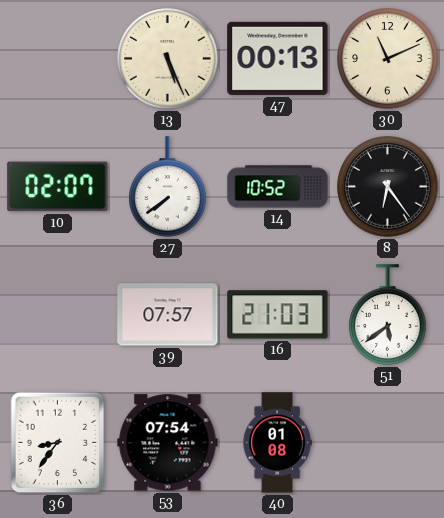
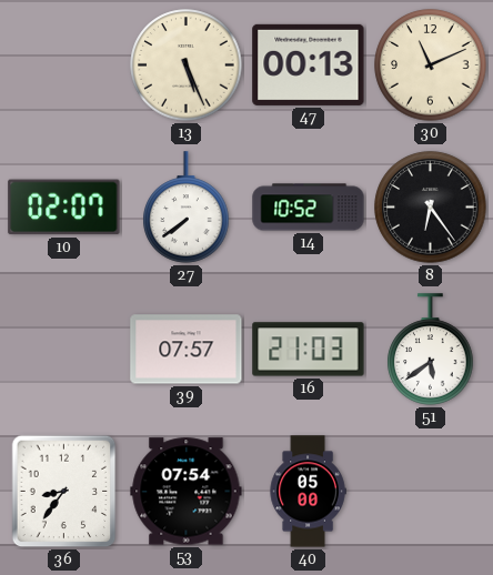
40: 01:08 -> 05:00 (308, 492)
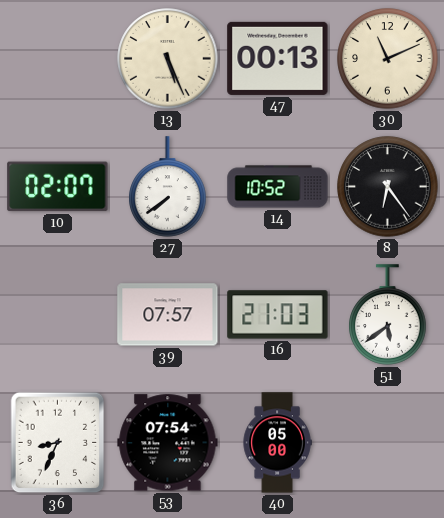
36: 8:36 -> 8:34 (58, 443)
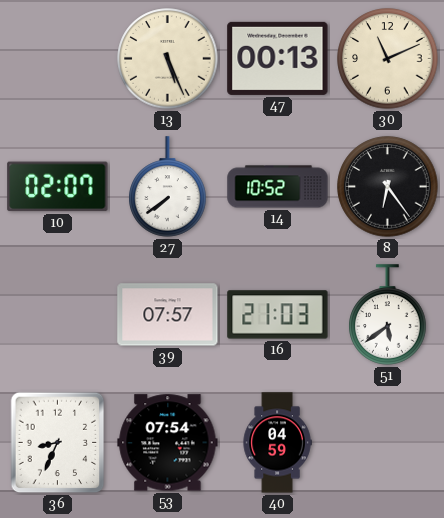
40: 05:00 -> 04:59 (277, 443)
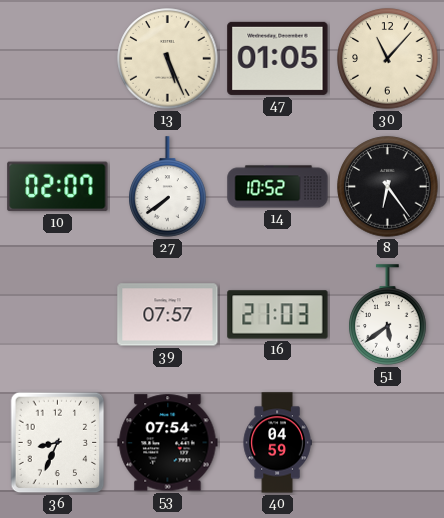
47: 00:13 -> 01:05 (278, 58)
30: 11:11 -> 11:07 (388, 59)
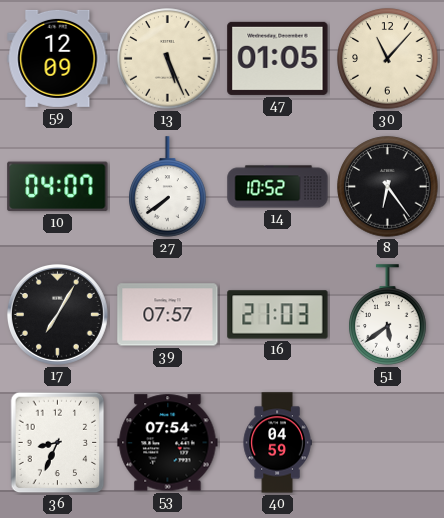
59: none -> 12:09 (58, 58)
10: 02:07 -> 04:07 (58, 187)
17: none -> 7:05 (57, 314)
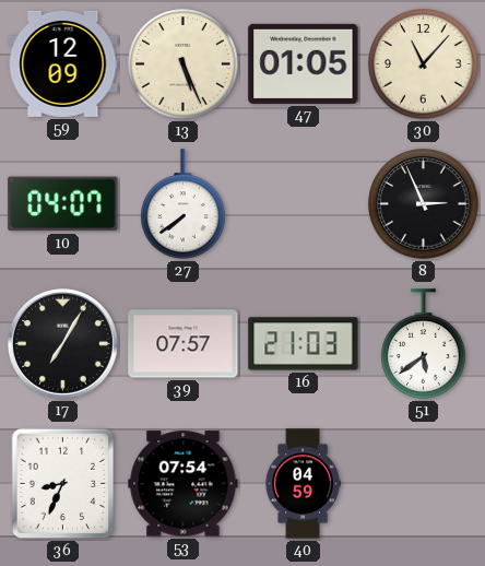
14: 10:52 -> none (278, 187)
8: 6:24 -> 2:56 (424, 204)
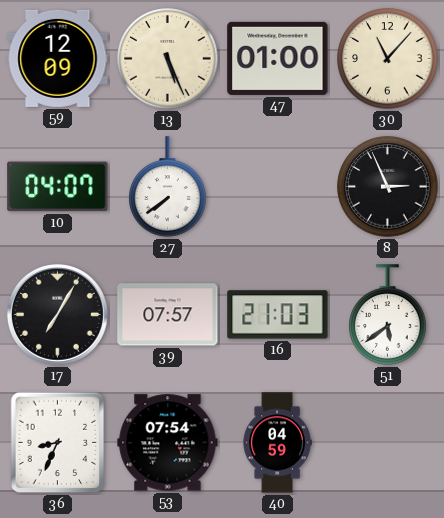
47: 01:05 -> 01:00 (278, 58)
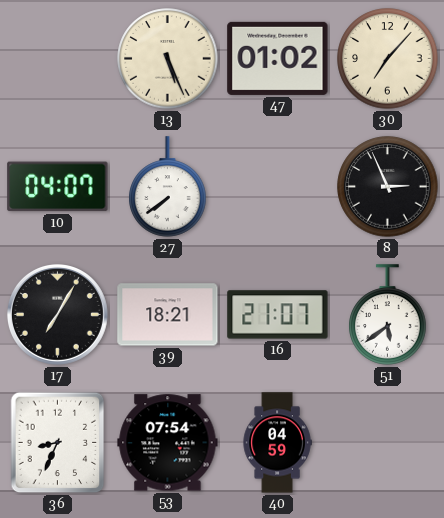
59: 12:09 -> none (58, 58)
47: 01:00 -> 01:02 (278, 58)
30: 11:07 -> 7:07 (388, 59)
39: 07:57 -> 18:21 (168, 315)
16: 21:03 -> 21:07 (278, 315)
